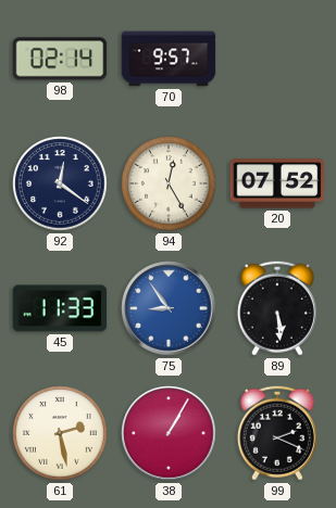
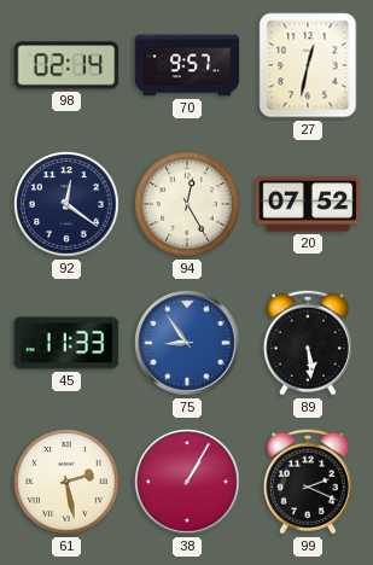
27: none -> 12:32 (308, 65)
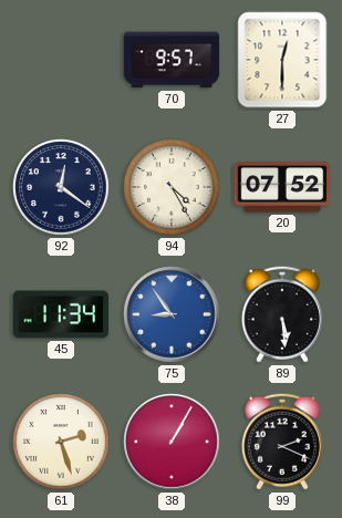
98: 02:14 -> none (66, 65)
27: 12:32 -> 12:30 (282, 60)
94: 12:25 -> 4:25 (172, 187)
45: 11:33 -> 11:34 (61, 314)
61: 2:28 -> 2:27 (61, 442)
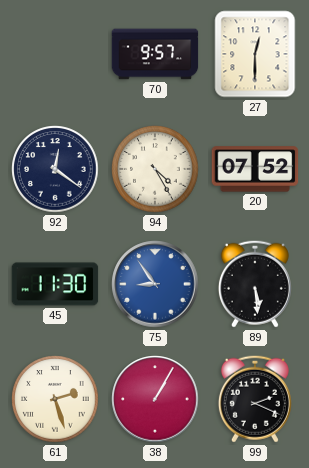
45: 11:34 -> 11:30 (55, 284)
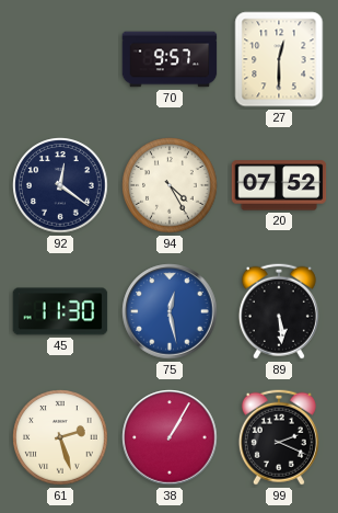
75: 8:54 -> 12:28 (170, 311)
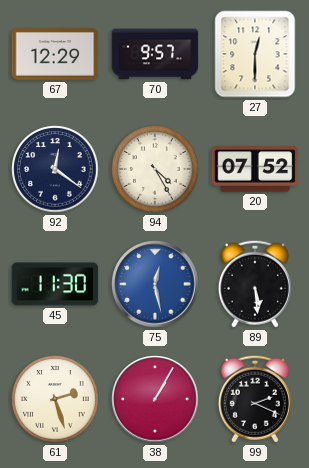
67: none -> 12:29 (55, 54)
